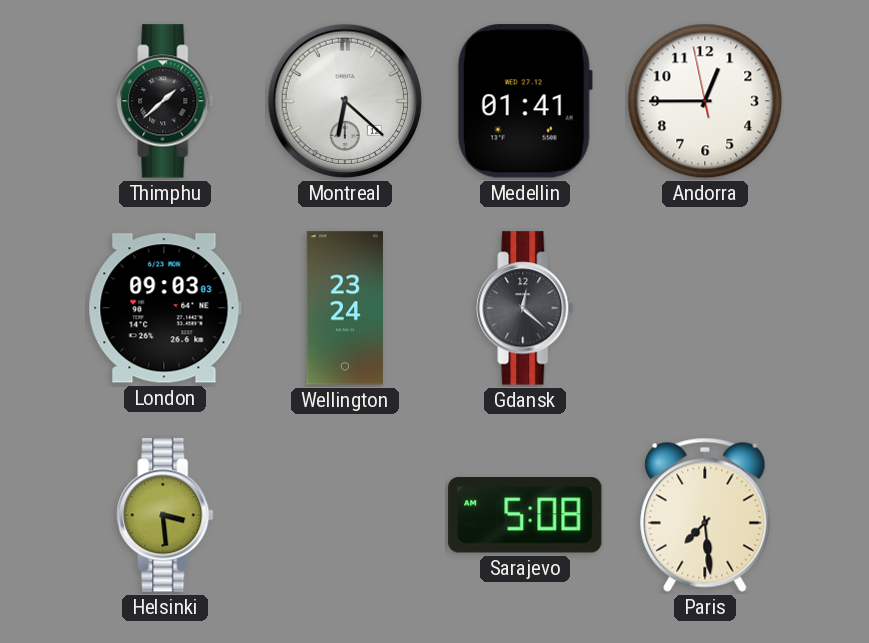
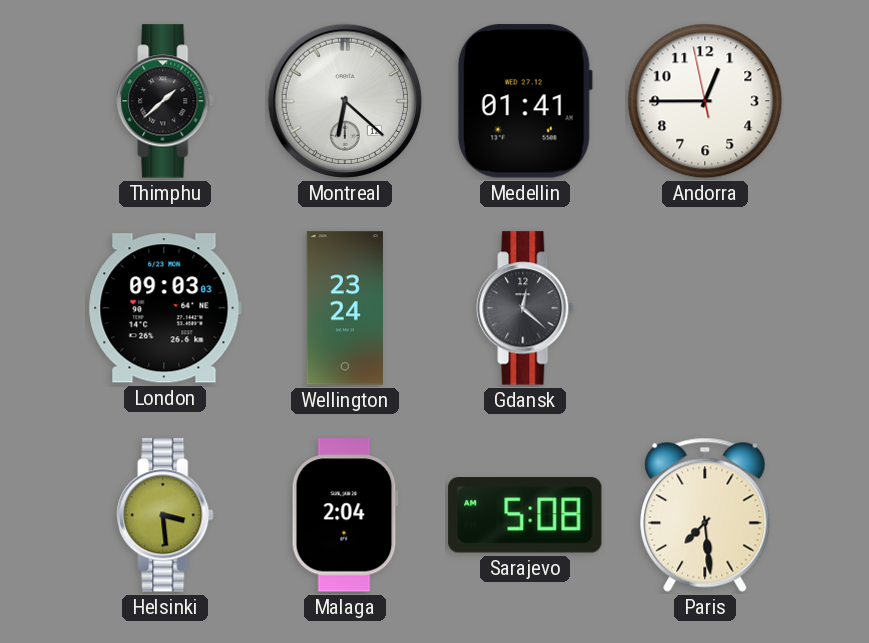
Malaga: none -> 2:04 (345, 515)
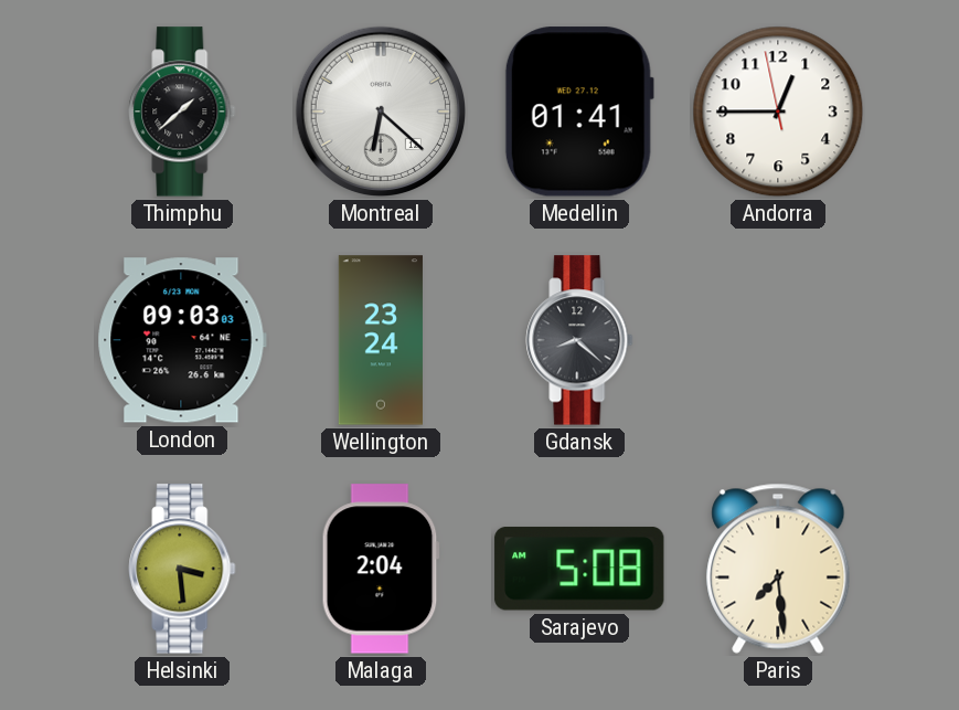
Gdansk: 12:22 -> 8:22 (579, 340)
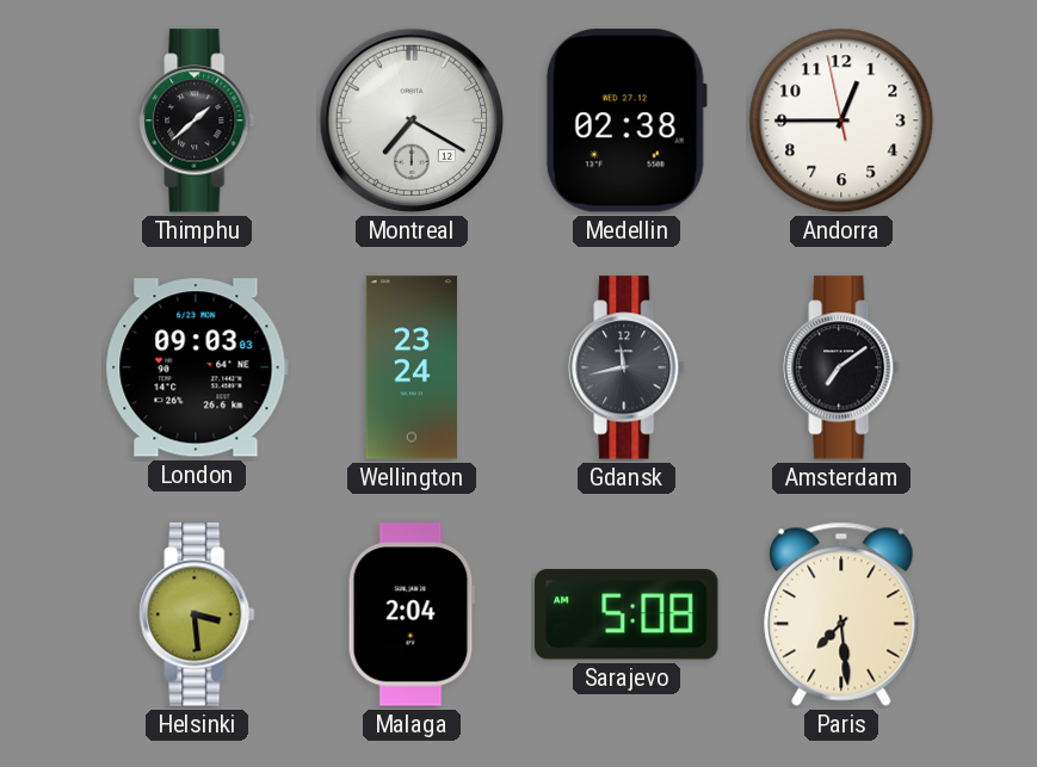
Montreal: 6:22 -> 7:20 (412, 120)
Medellin: 01:41 -> 02:38 (626, 120)
Gdansk: 8:22 -> 11:43 (626, 367)
Amsterdam: none -> 7:09 (841, 367)
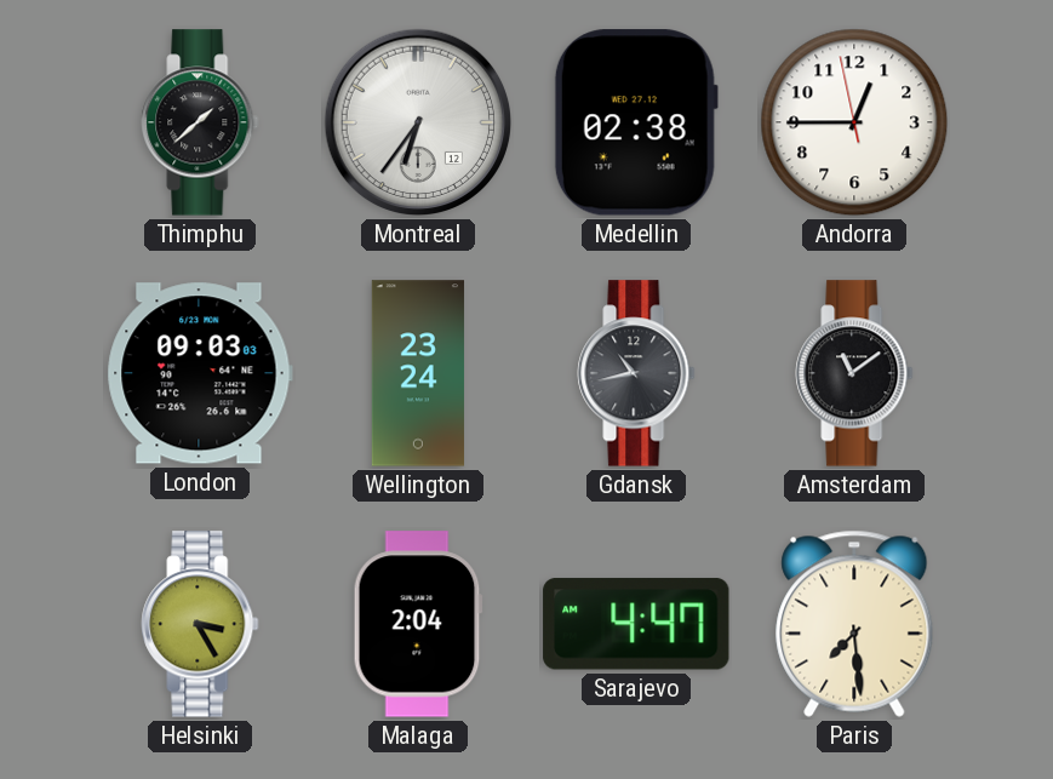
Montreal: 7:20 -> 6:36 (418, 122)
Gdansk: 11:43 -> 10:43 (636, 373)
Amsterdam: 7:09 -> 11:09 (854, 373)
Helsinki: 3:29 -> 3:25 (200, 624)
Sarajevo: 5:08 -> 4:47 (636, 624)
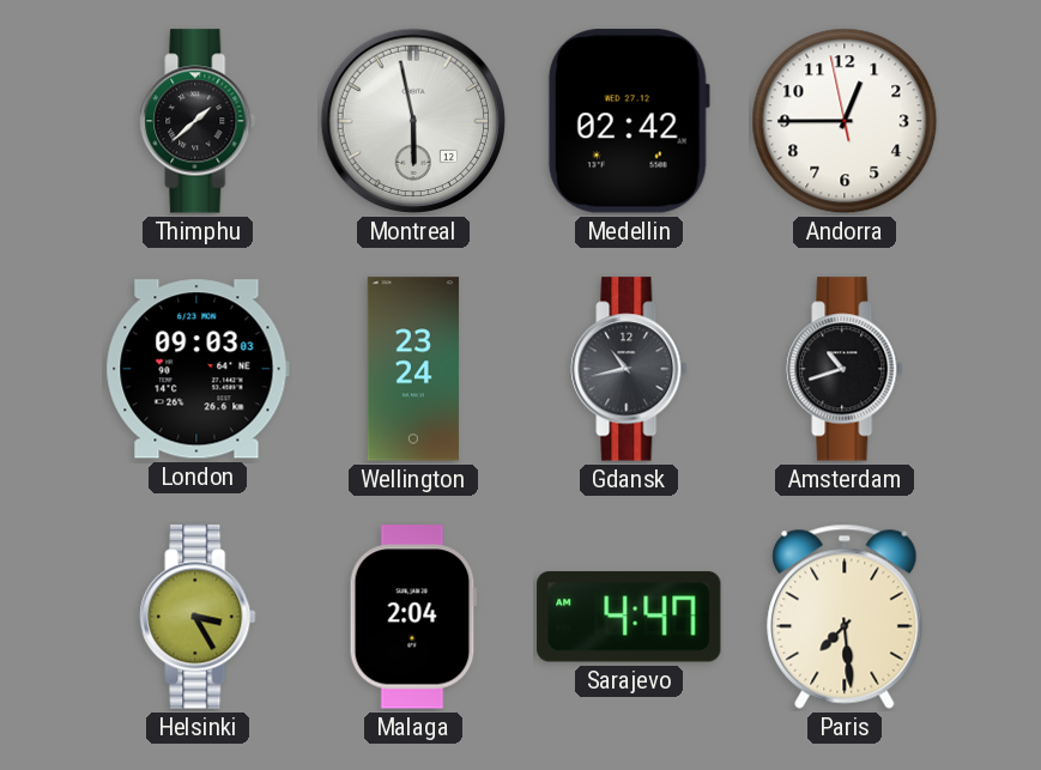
Montreal: 6:36 -> 5:58 (413, 121)
Medellin: 02:38 -> 02:42 (629, 121)
Amsterdam: 11:09 -> 10:42 (845, 369)
